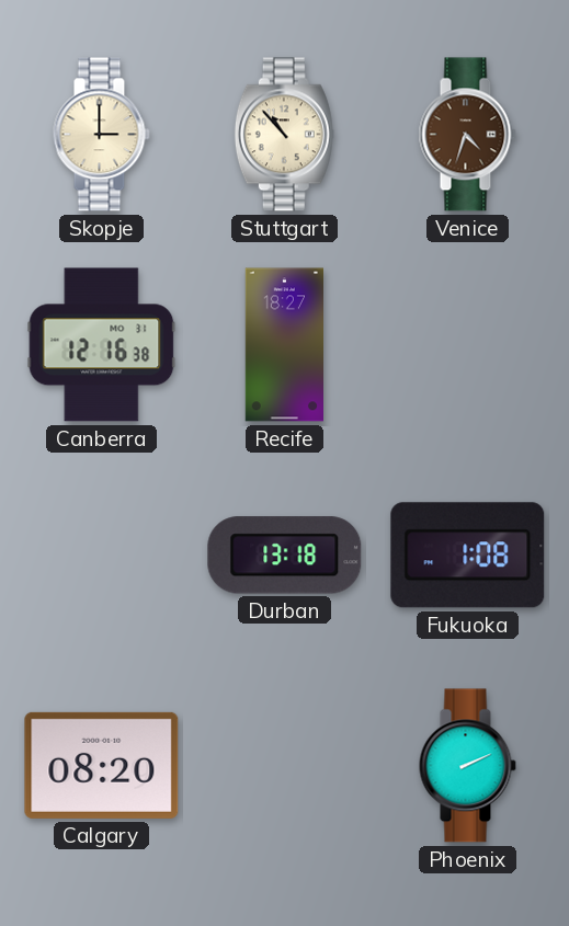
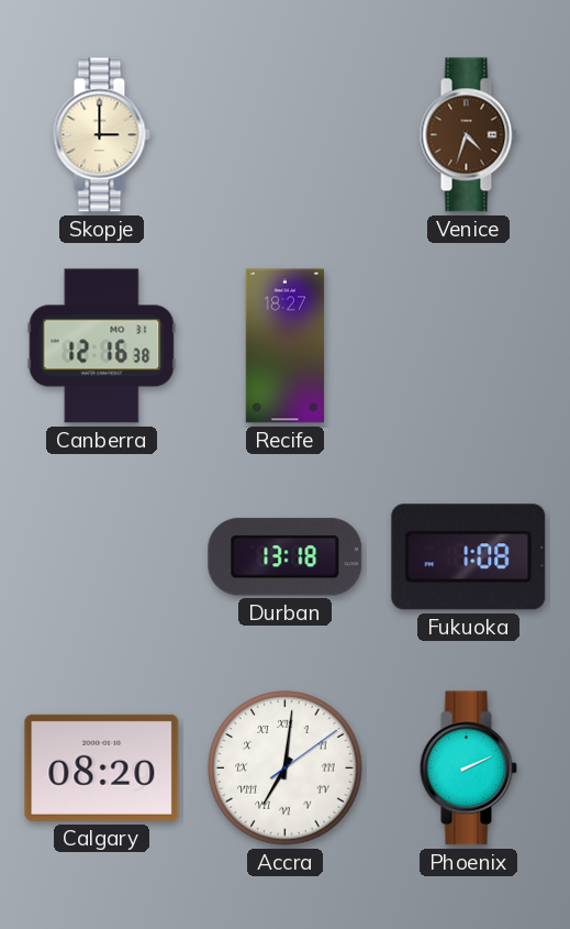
Stuttgart: 10:53 -> none (284, 135)
Accra: none -> 7:01 (286, 768)
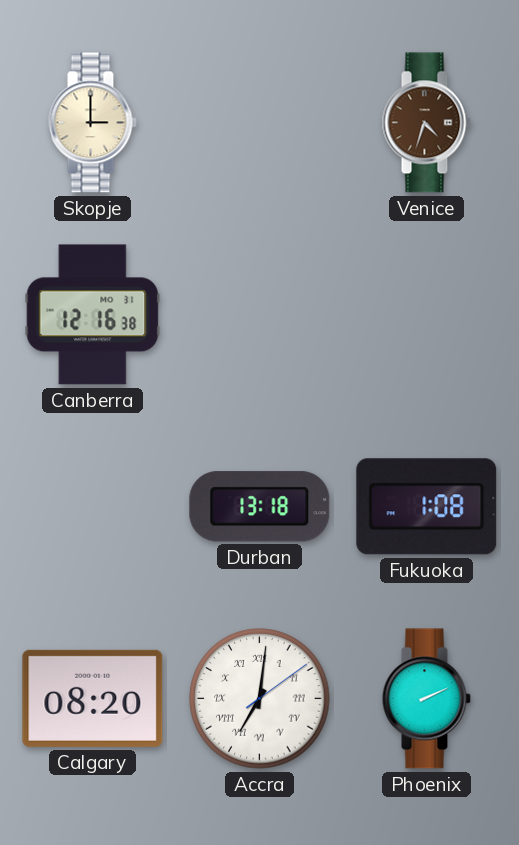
Recife: 18:27 -> none (284, 346)
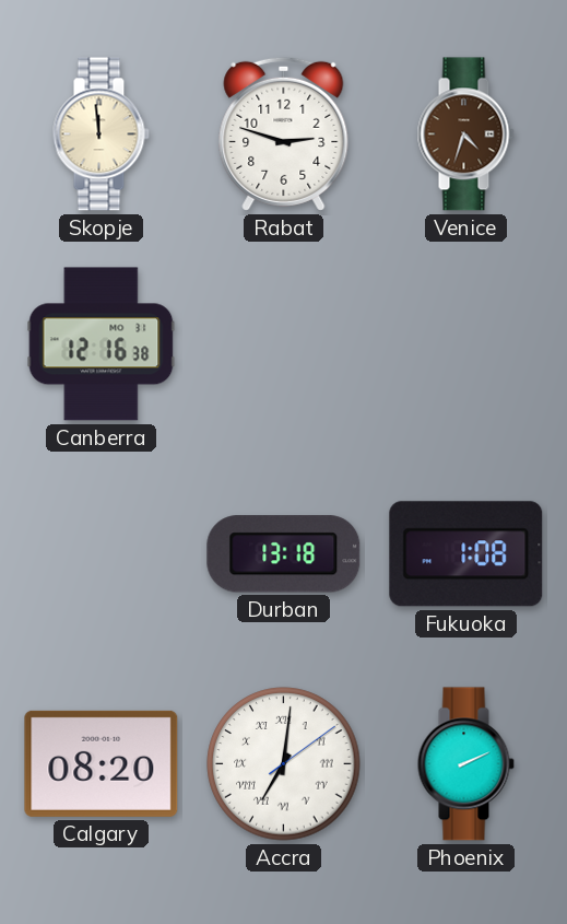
Skopje: 3:00 -> 11:59 (101, 134)
Rabat: none -> 2:48 (284, 133)
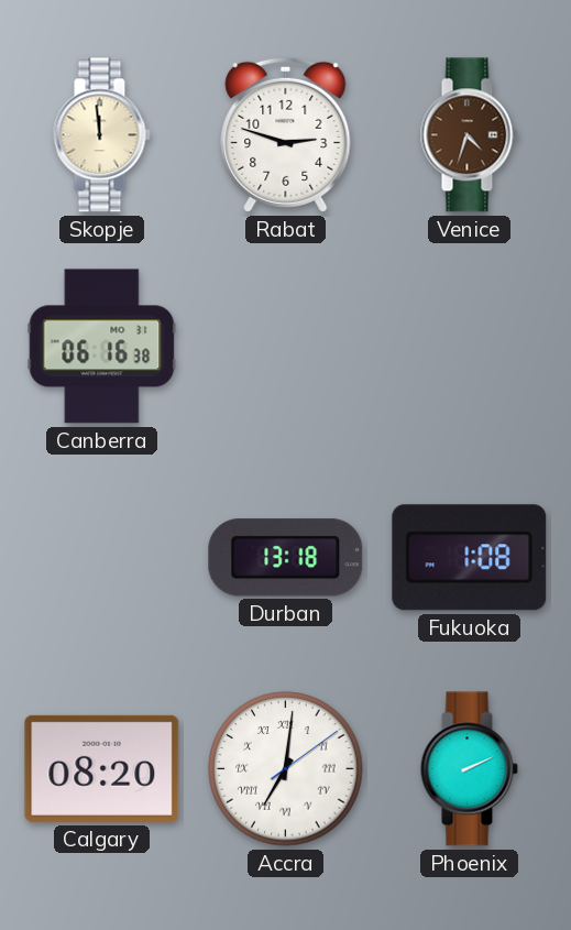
Canberra: 12:16 -> 06:16 (102, 347)
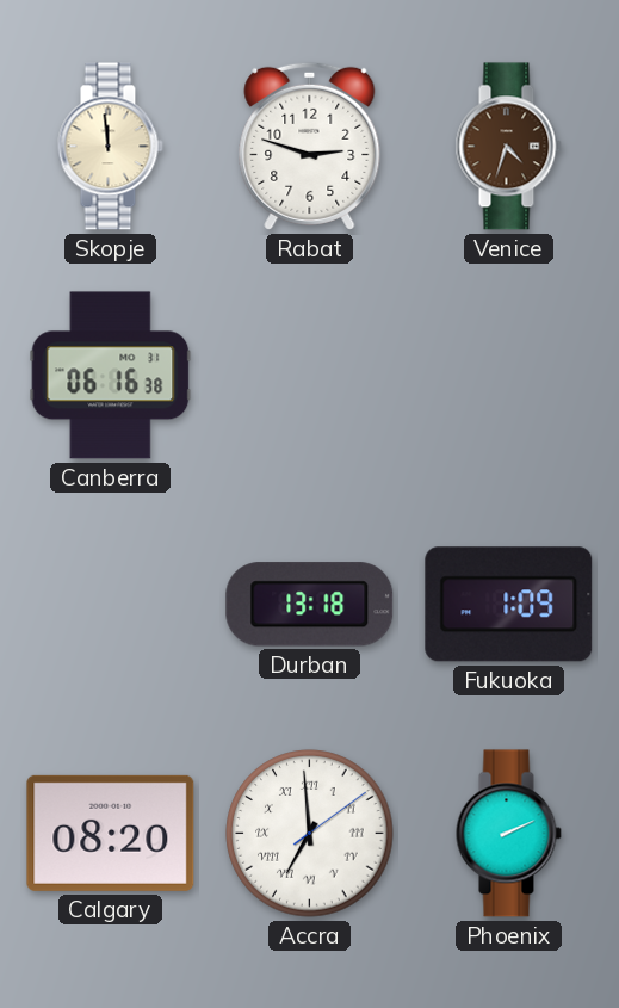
Fukuoka: 1:08 -> 1:09 (509, 605)
Accra: 7:01 -> 6:59 (310, 834)
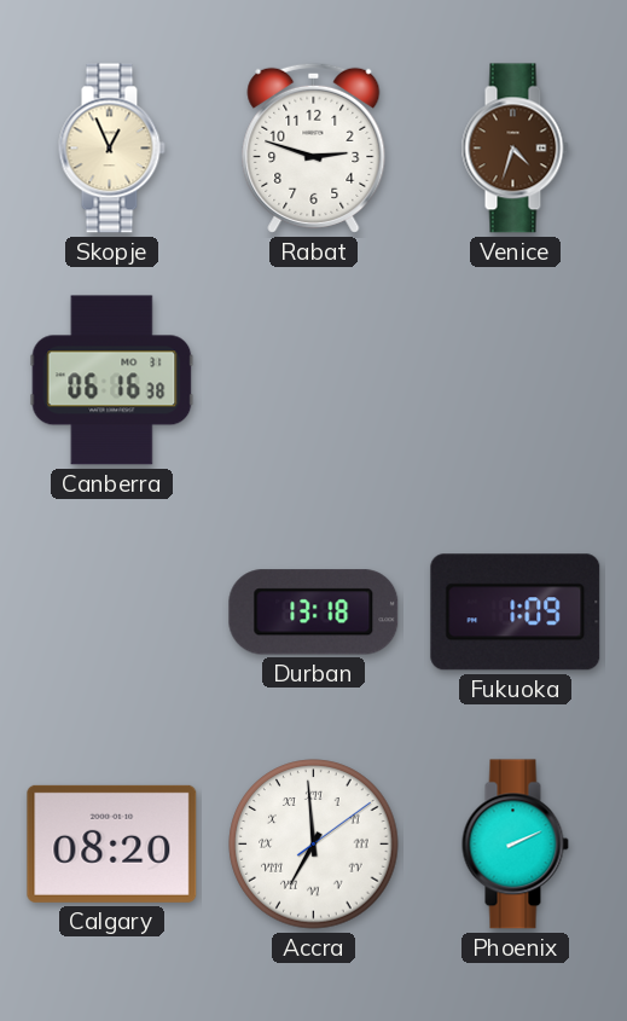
Skopje: 11:59 -> 12:56 (111, 149)
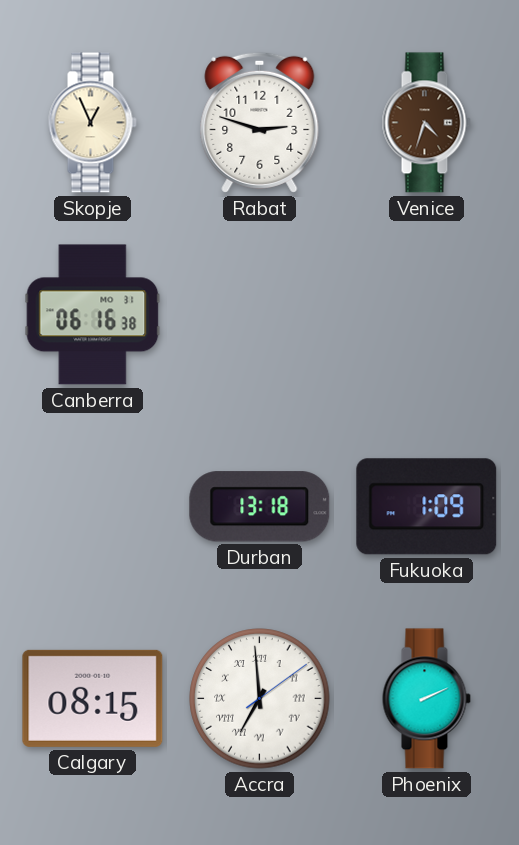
Calgary: 08:20 -> 08:15 (93, 698)
